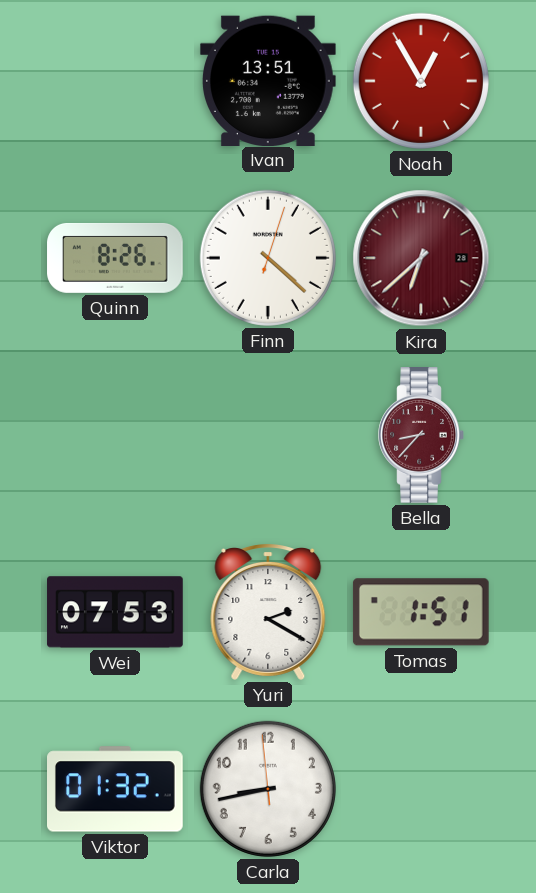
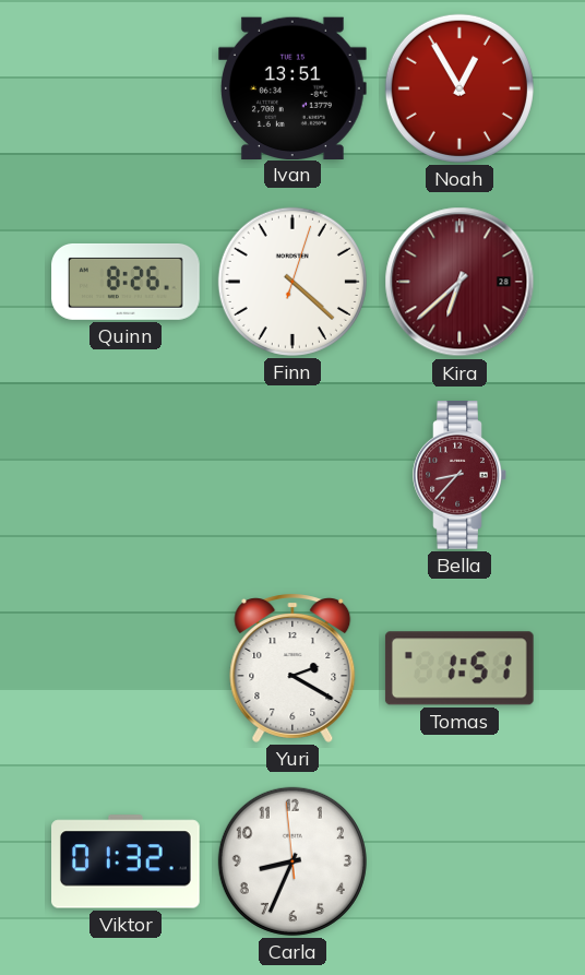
Wei: 07:53 -> none (115, 612)
Carla: 8:42 -> 8:33 (292, 861)
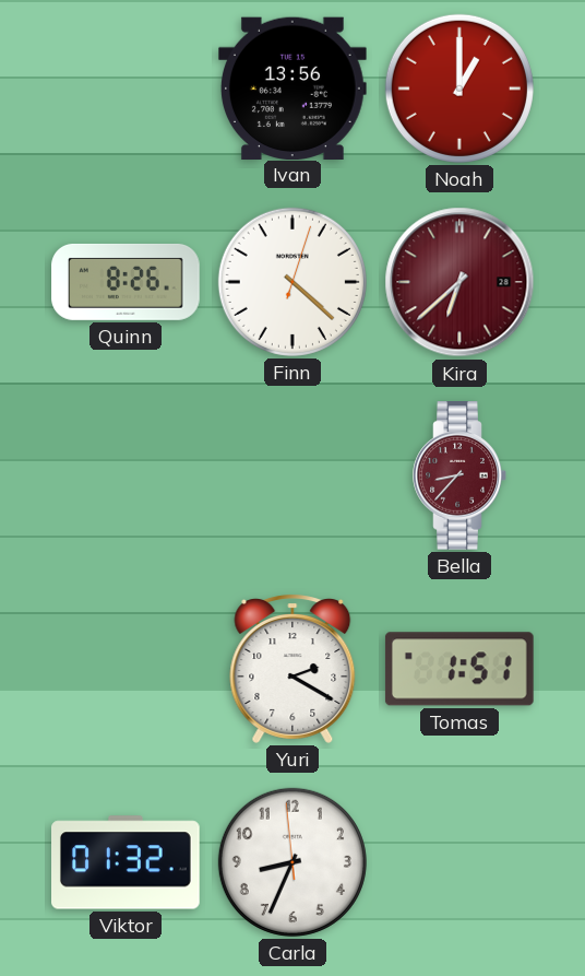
Ivan: 13:51 -> 13:56 (292, 87)
Noah: 12:55 -> 1:00 (459, 89)
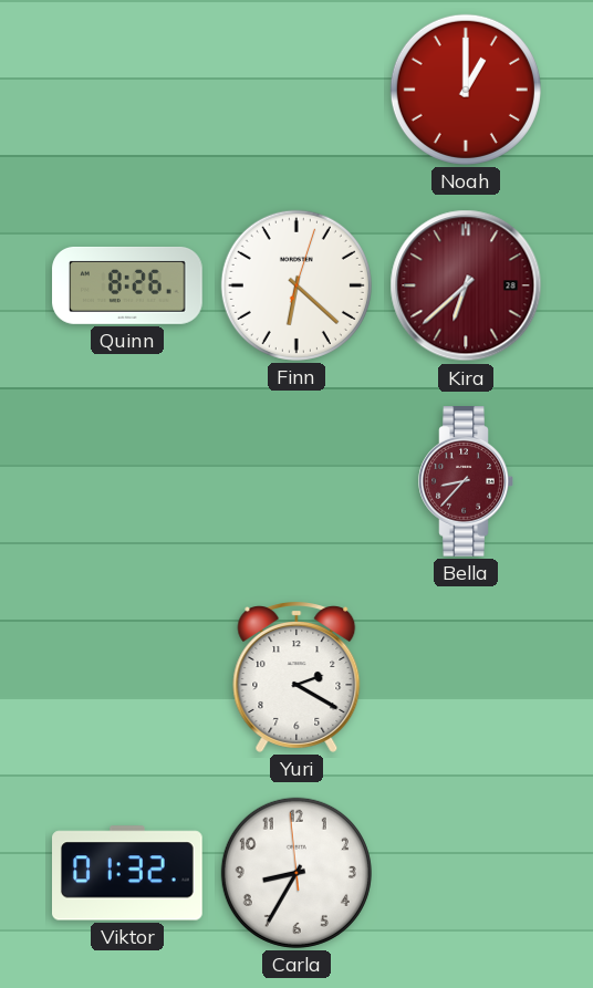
Ivan: 13:56 -> none (292, 87)
Finn: 4:22 -> 6:22 (296, 285)
Tomas: 1:51 -> none (459, 669)
Carla: 8:33 -> 8:34 (296, 873)
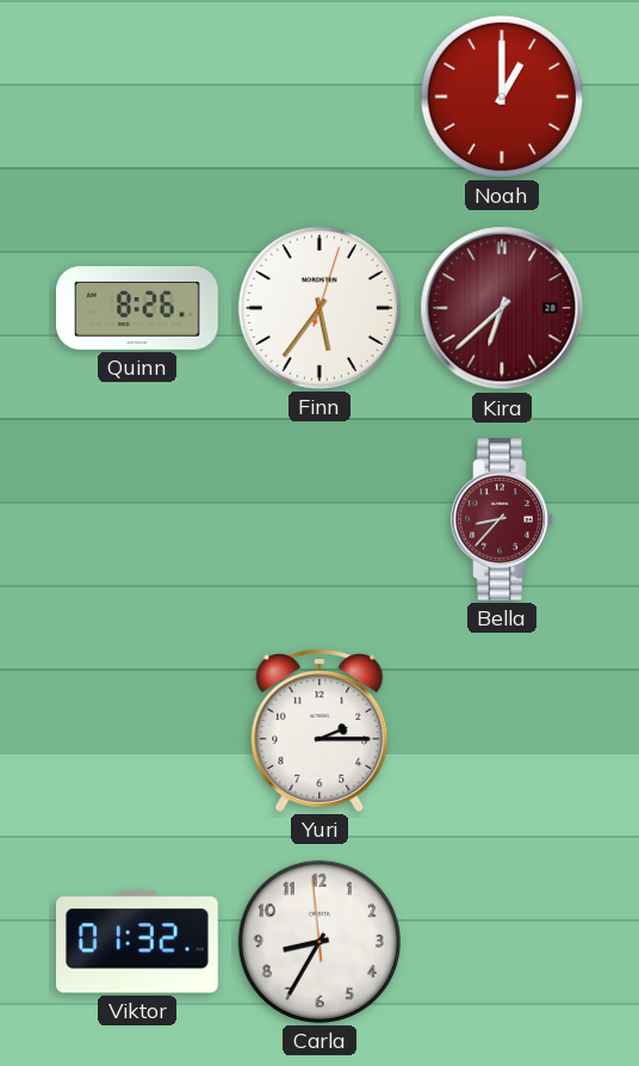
Finn: 6:22 -> 5:36 (319, 308)
Yuri: 2:20 -> 2:15 (319, 731)
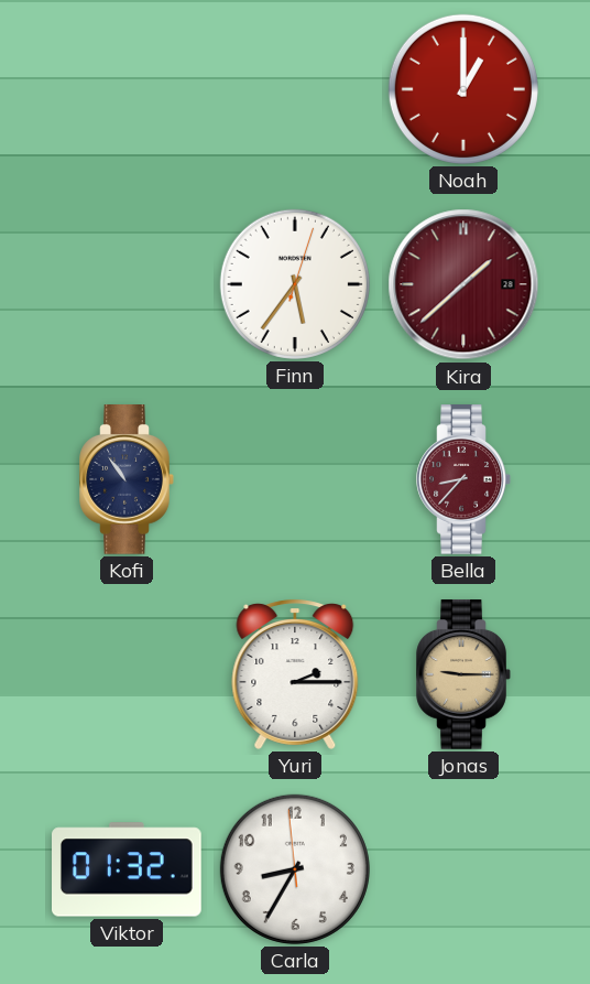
Quinn: 8:26 -> none (137, 308)
Kira: 6:38 -> 1:38 (463, 284)
Kofi: none -> 10:54 (127, 480)
Jonas: none -> 9:15 (463, 675)
